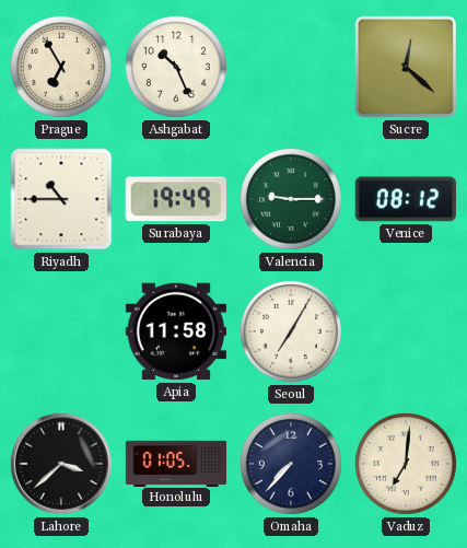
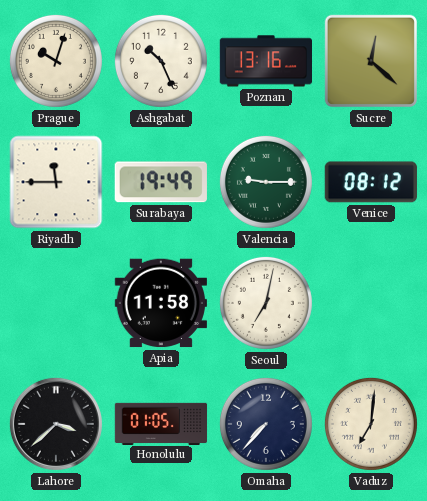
Prague: 6:55 -> 10:03 (56, 61)
Poznan: none -> 13:16 (265, 61)
Riyadh: 10:45 -> 11:45 (56, 182)
Seoul: 7:05 -> 7:02 (266, 303)
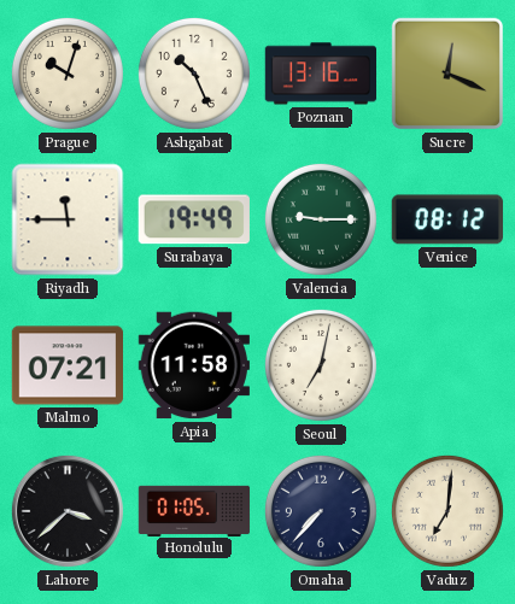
Sucre: 12:22 -> 12:19 (447, 74)
Malmo: none -> 07:21 (66, 365)
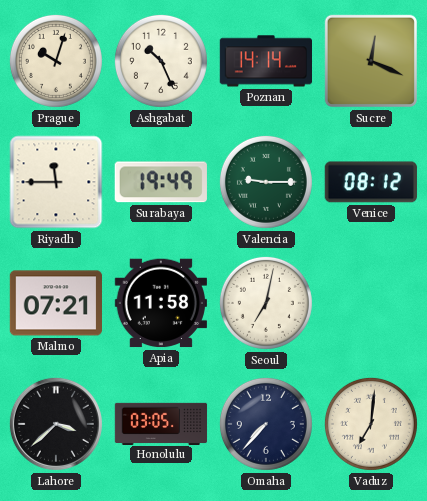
Poznan: 13:16 -> 14:14 (265, 61)
Honolulu: 01:05 -> 03:05 (161, 423)
